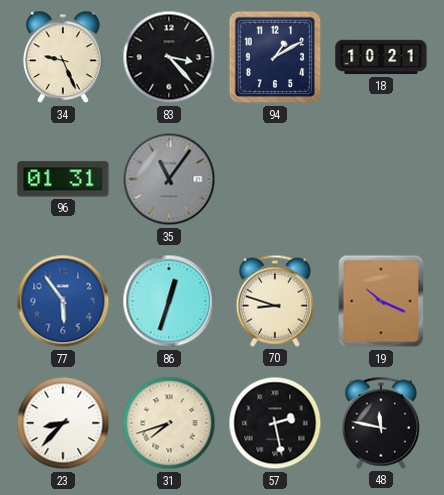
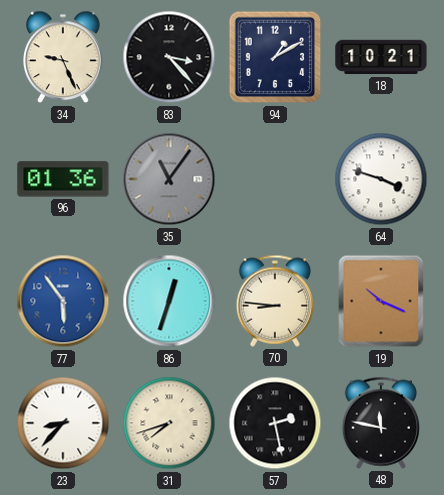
96: 01:31 -> 01:36 (63, 179)
64: none -> 3:48 (381, 179)
70: 8:48 -> 8:46 (275, 301)
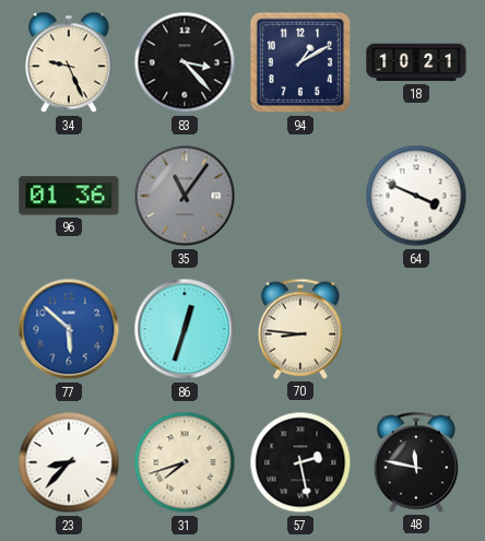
64: 3:48 -> 3:49 (416, 196)
77: 5:54 -> 5:52 (69, 329)
19: 10:19 -> none (381, 301)
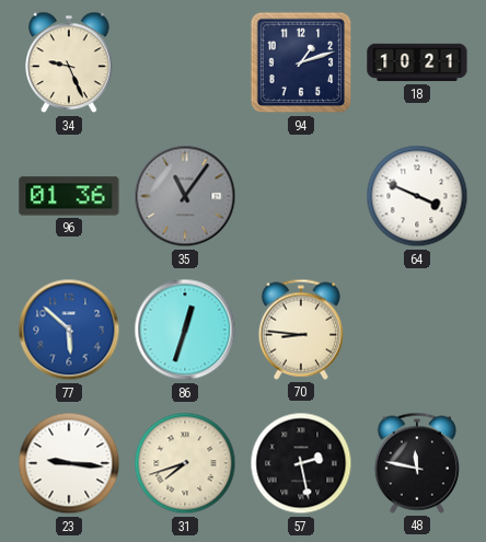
83: 3:23 -> none (185, 62)
94: 1:10 -> 1:12 (301, 62)
23: 8:37 -> 9:16 (69, 463)
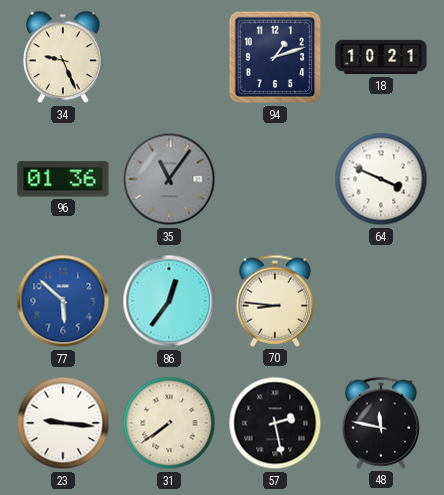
86: 12:33 -> 12:36 (169, 301)
31: 7:42 -> 7:39 (169, 423)
